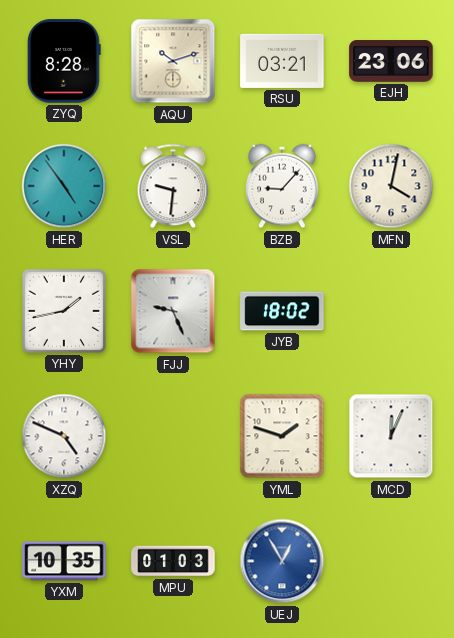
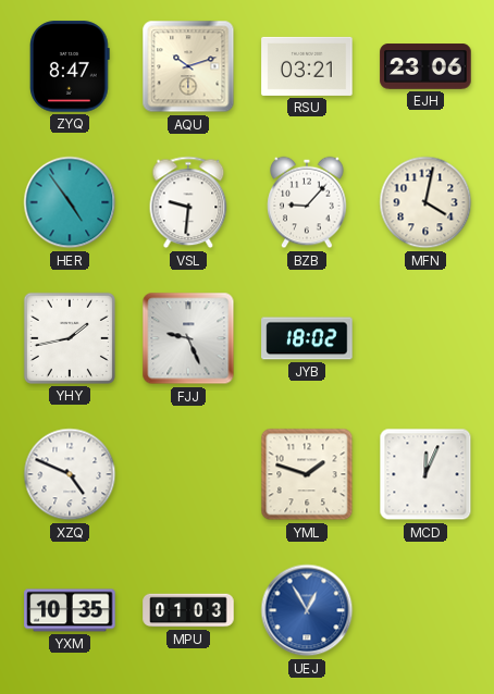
ZYQ: 8:28 -> 8:47 (70, 66)
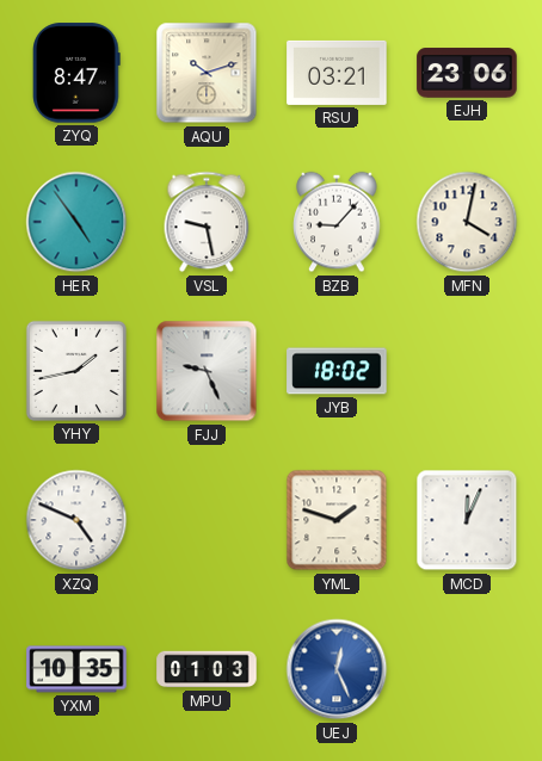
VSL: 9:31 -> 9:28 (207, 222)
UEJ: 12:55 -> 12:26 (337, 669)
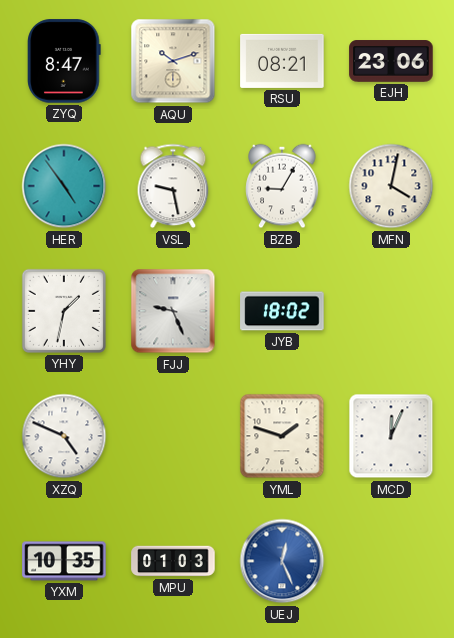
RSU: 03:21 -> 08:21 (282, 61)
BZB: 9:07 -> 9:05 (282, 186)
YHY: 1:43 -> 1:32 (64, 311)
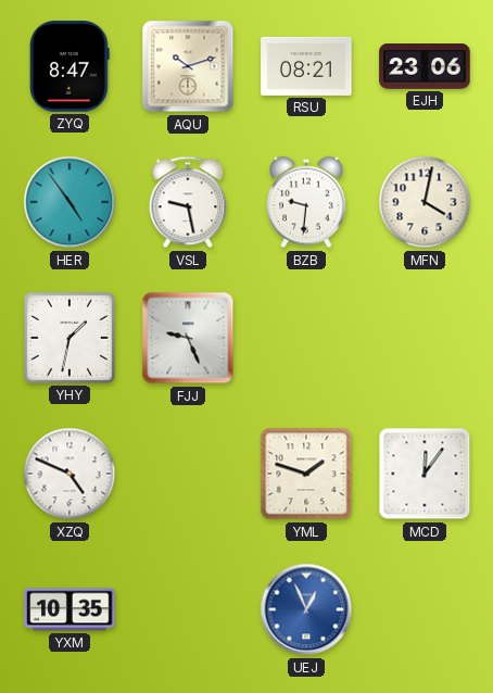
BZB: 9:05 -> 9:31 (306, 202)
JYB: 18:02 -> none (282, 311)
MCD: 12:04 -> 12:06 (425, 474)
MPU: 01:03 -> none (173, 561)
UEJ: 12:26 -> 12:56 (306, 609)
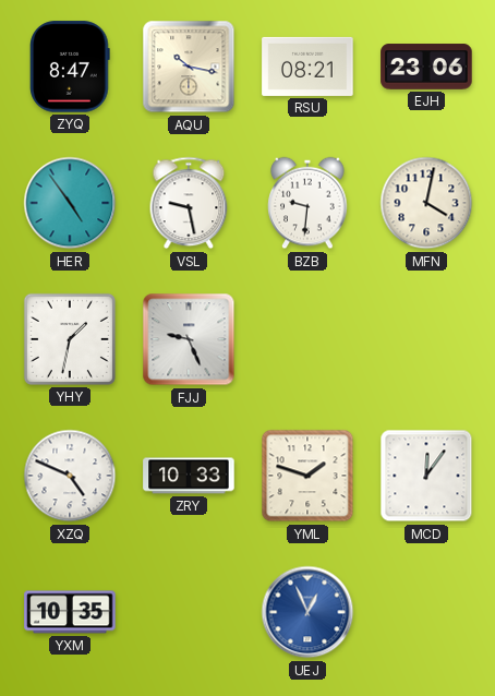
AQU: 10:12 -> 10:17 (189, 67)
ZRY: none -> 10:33 (189, 476)
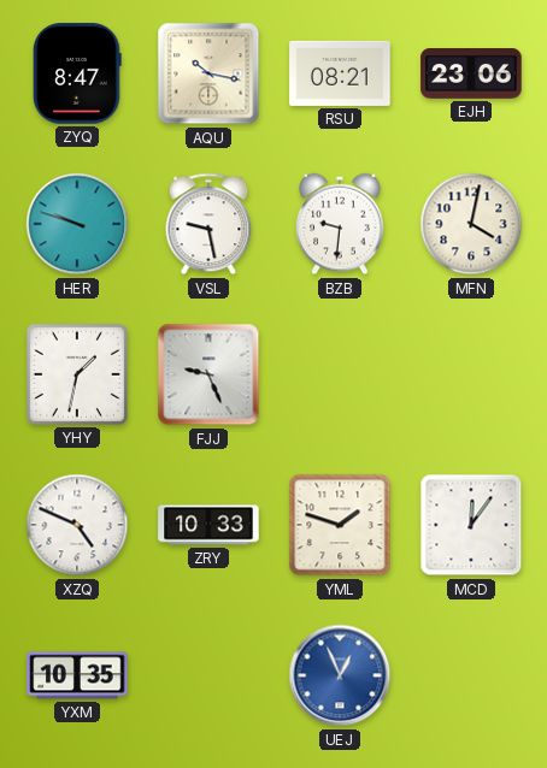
HER: 4:54 -> 9:48 (77, 224)
